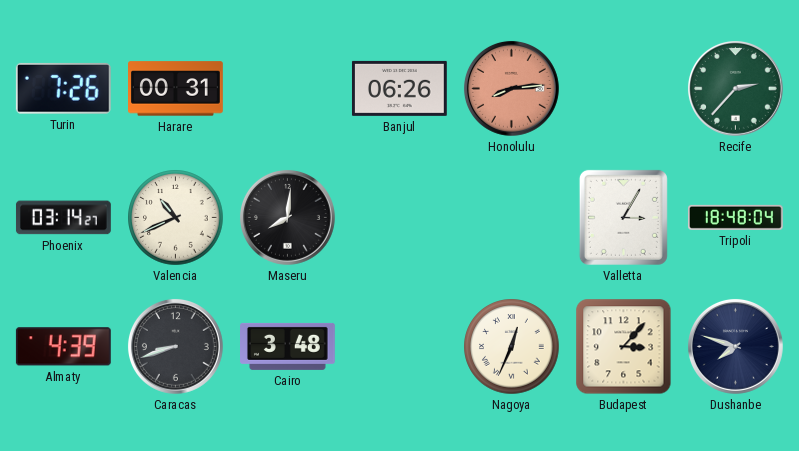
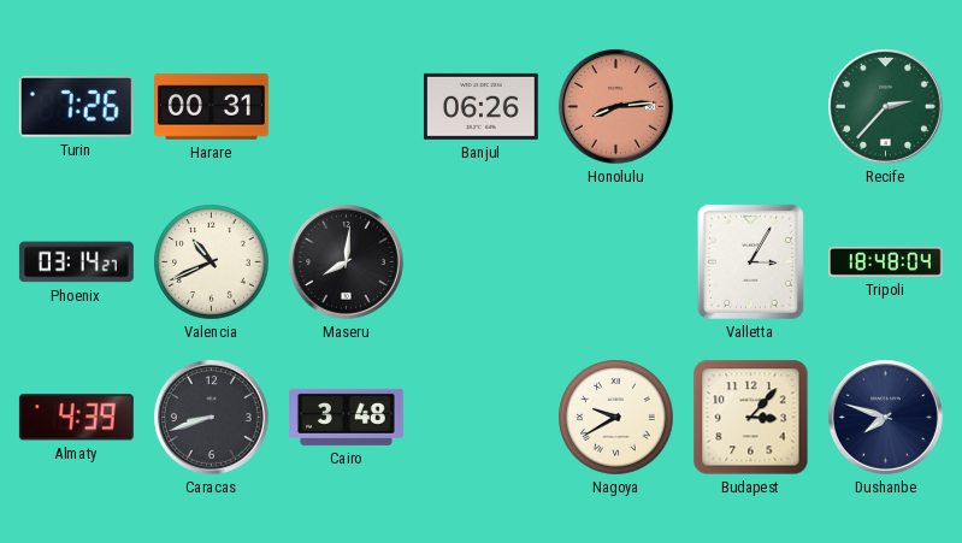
Nagoya: 12:34 -> 9:40 (616, 418)
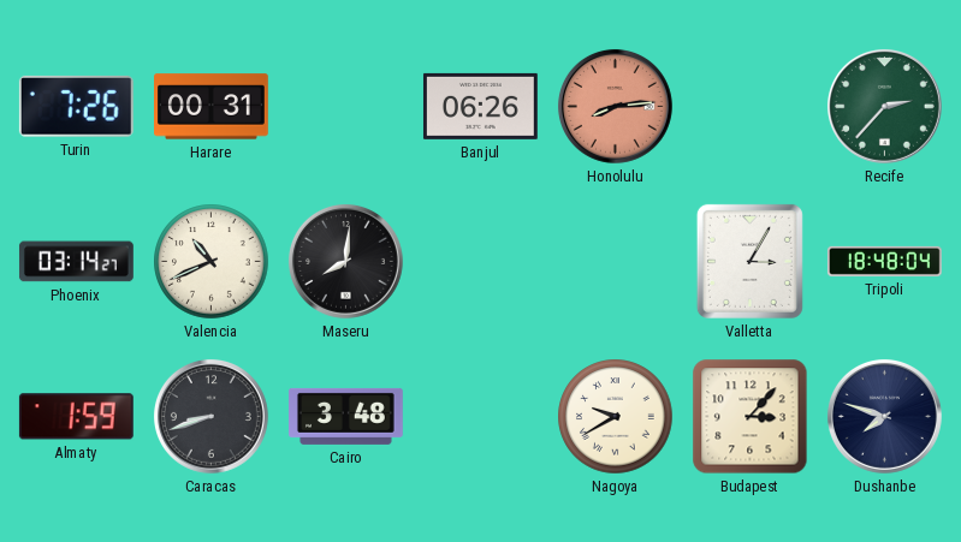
Almaty: 4:39 -> 1:59 (76, 417)
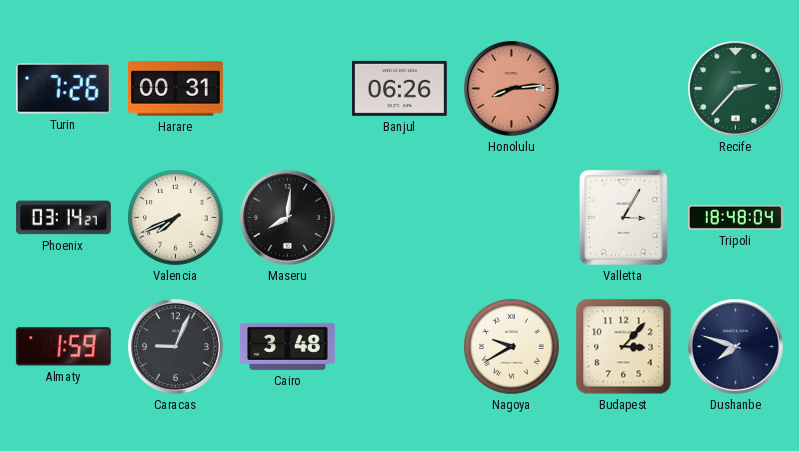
Valencia: 10:41 -> 7:41 (176, 218)
Caracas: 8:42 -> 9:04 (175, 346)
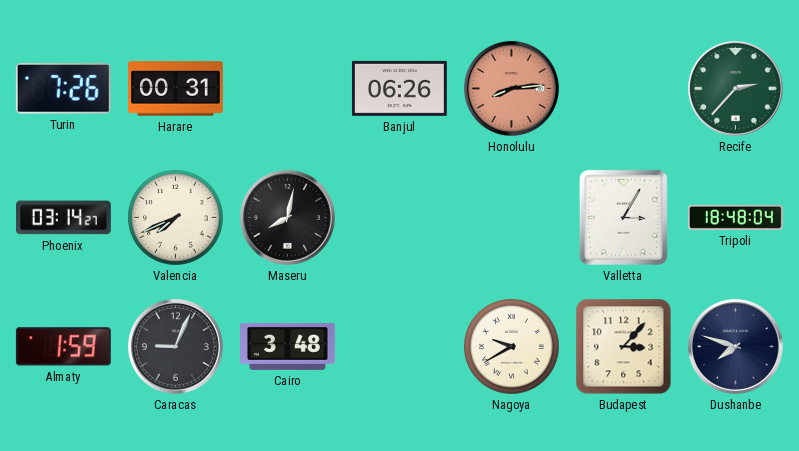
Maseru: 8:01 -> 8:02 (287, 217)
